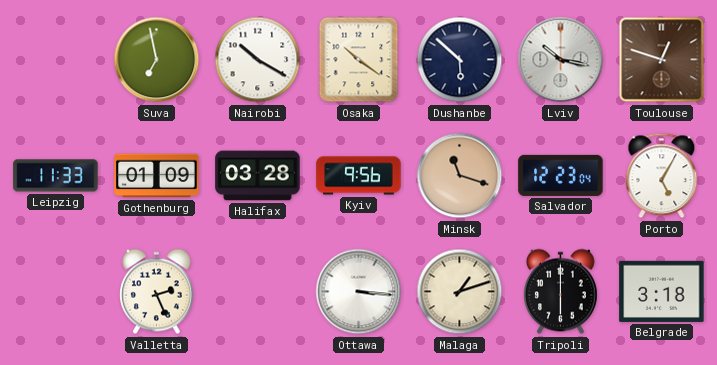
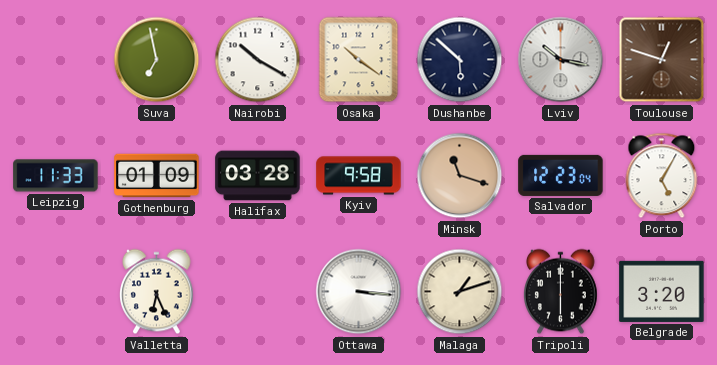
Kyiv: 9:56 -> 9:58 (359, 176)
Valletta: 2:26 -> 6:26 (157, 292)
Belgrade: 3:18 -> 3:20 (662, 291)
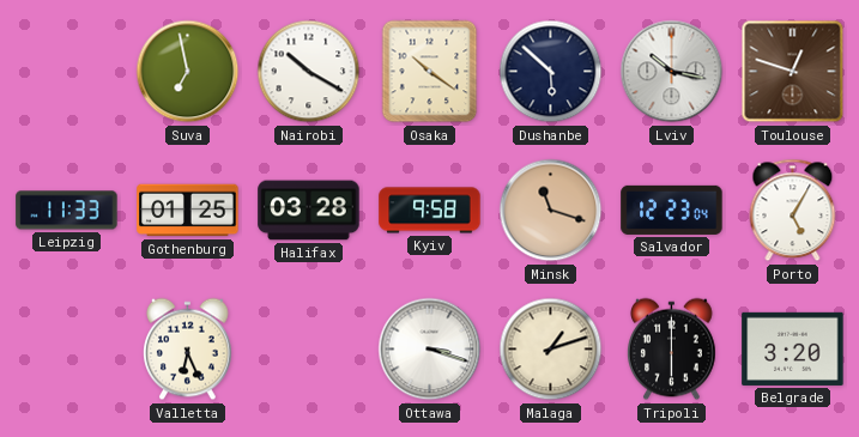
Gothenburg: 01:09 -> 01:25 (188, 211)
Ottawa: 3:16 -> 3:18 (430, 350)
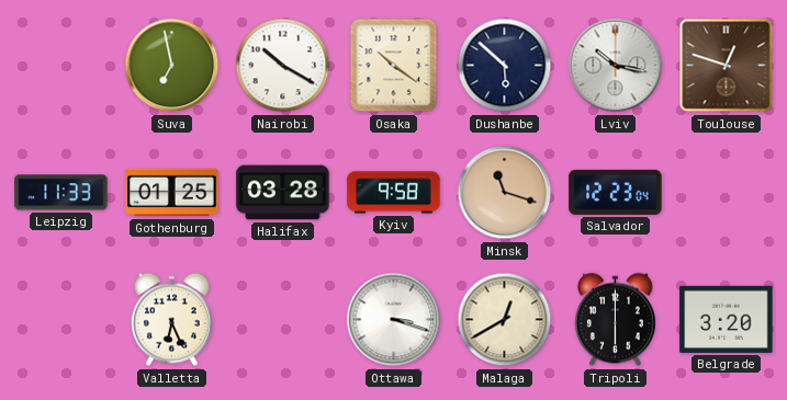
Porto: 5:05 -> none (793, 211)
Malaga: 1:12 -> 12:40 (505, 320)
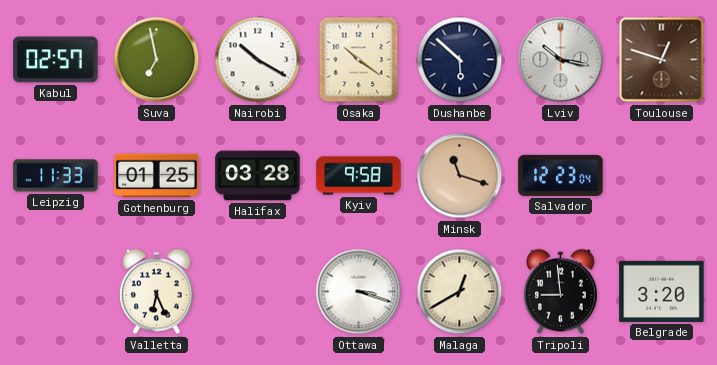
Kabul: none -> 02:57 (56, 60)
Tripoli: 6:00 -> 8:59 (561, 292)
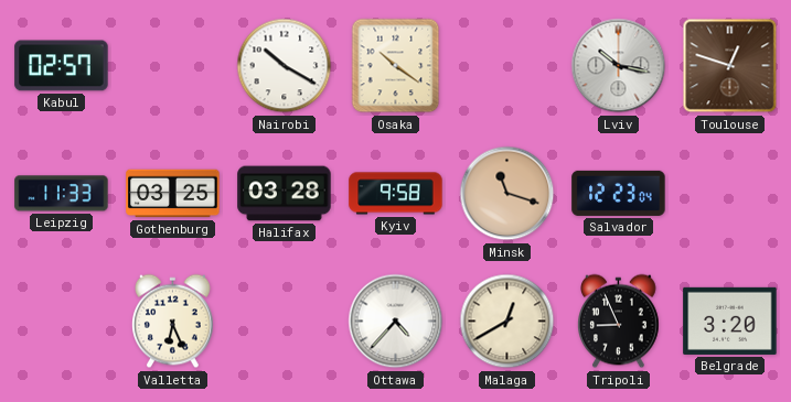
Suva: 6:58 -> none (157, 60)
Dushanbe: 5:52 -> none (460, 60)
Gothenburg: 01:25 -> 03:25 (173, 194)
Ottawa: 3:18 -> 4:37 (396, 322)
Tripoli: 8:59 -> 8:56 (619, 322)
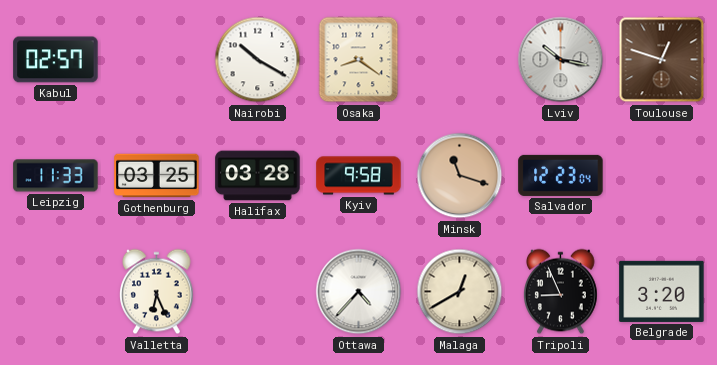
Osaka: 10:21 -> 8:21 (359, 60)
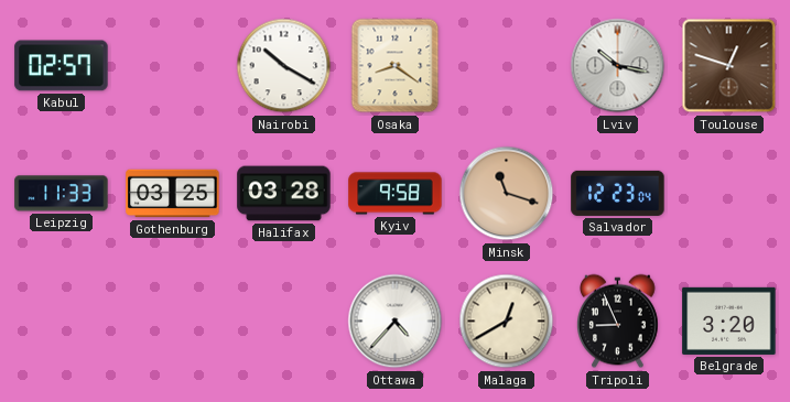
Valletta: 6:26 -> none (157, 292)
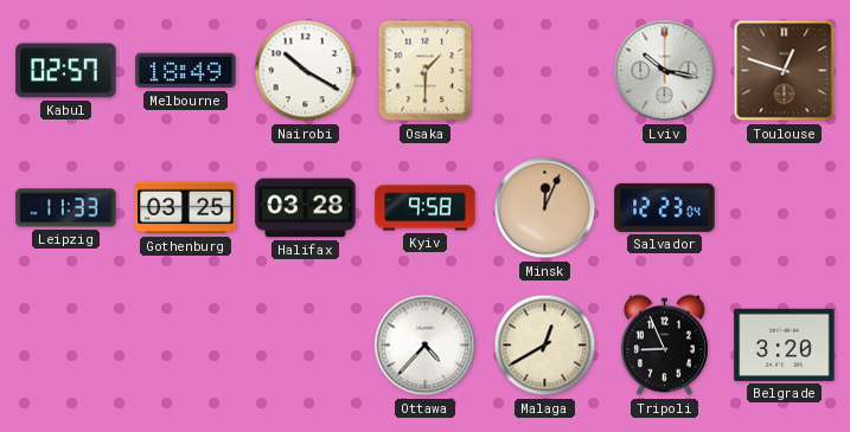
Melbourne: none -> 18:49 (186, 71)
Osaka: 8:21 -> 1:30 (426, 71)
Minsk: 11:18 -> 12:04 (545, 208)
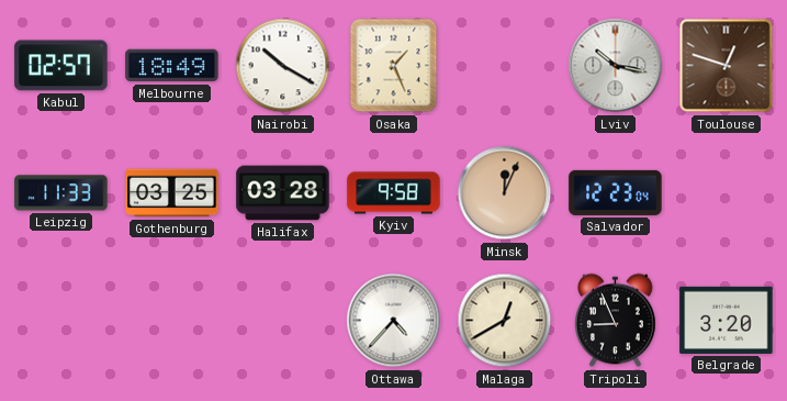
Osaka: 1:30 -> 1:26 (394, 66)
